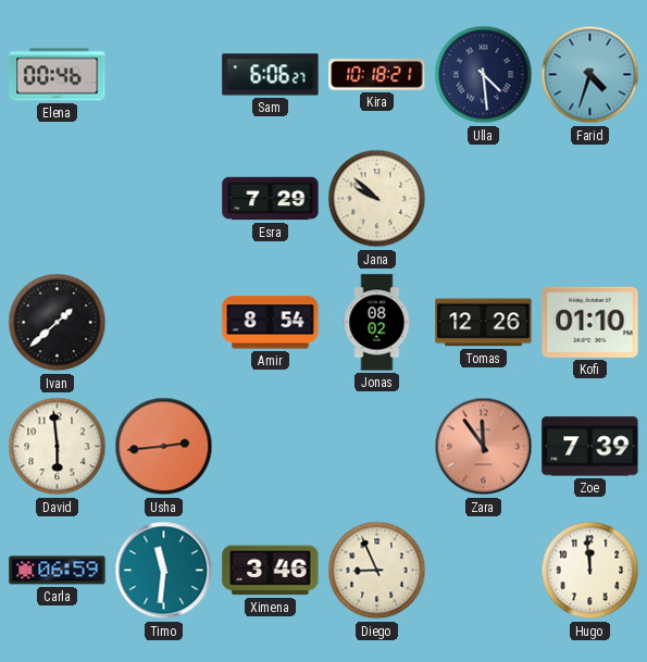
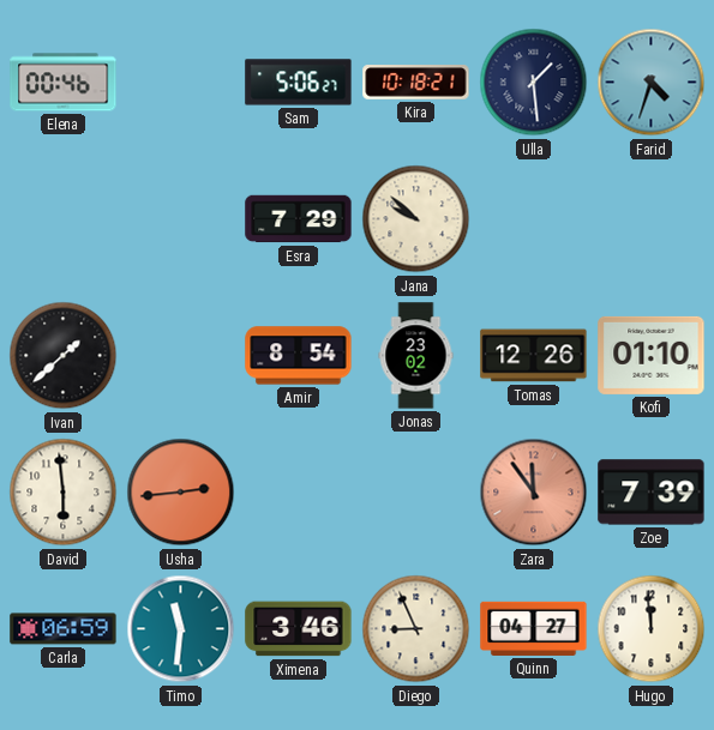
Sam: 6:06 -> 5:06 (299, 83)
Ulla: 4:29 -> 1:29 (534, 83)
Jonas: 08:02 -> 23:02 (416, 356)
Quinn: none -> 04:27 (534, 628)
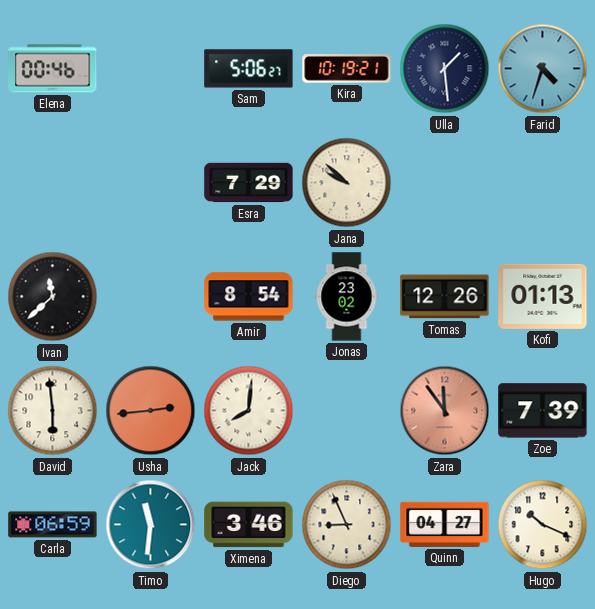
Kira: 10:18 -> 10:19 (347, 69)
Ivan: 1:38 -> 11:38 (53, 297)
Kofi: 01:10 -> 01:13 (543, 296)
Jack: none -> 8:01 (249, 411)
Hugo: 11:59 -> 10:19 (543, 525)
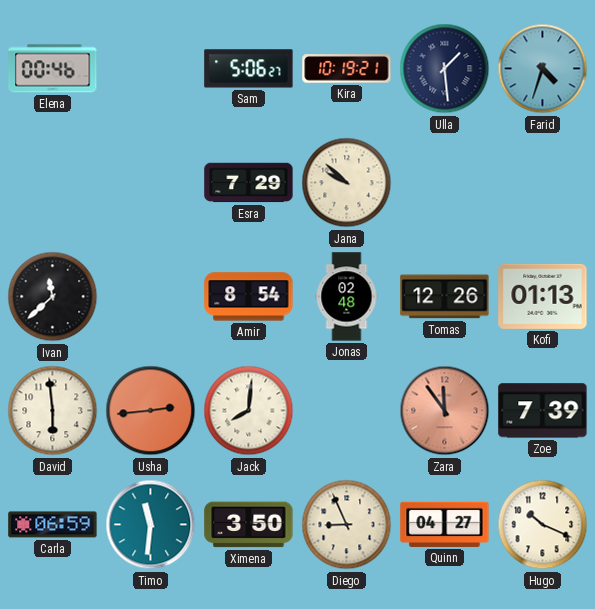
Jonas: 23:02 -> 02:48 (347, 297)
Ximena: 3:46 -> 3:50 (249, 525)
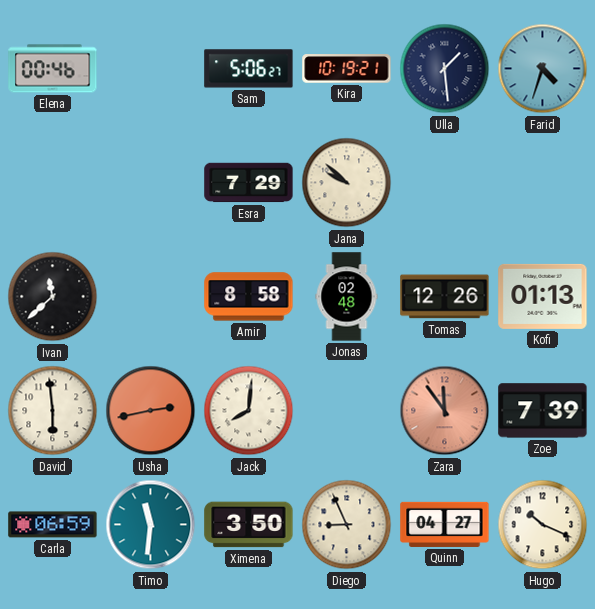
Amir: 8:54 -> 8:58 (249, 297)
Usha: 2:44 -> 2:43 (151, 411)
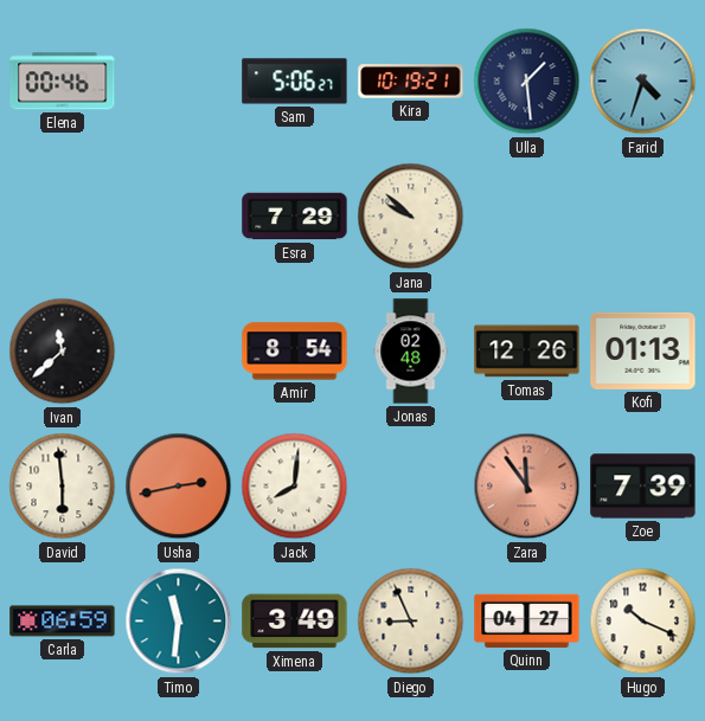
Amir: 8:58 -> 8:54 (295, 352)
Ximena: 3:50 -> 3:49 (295, 622)
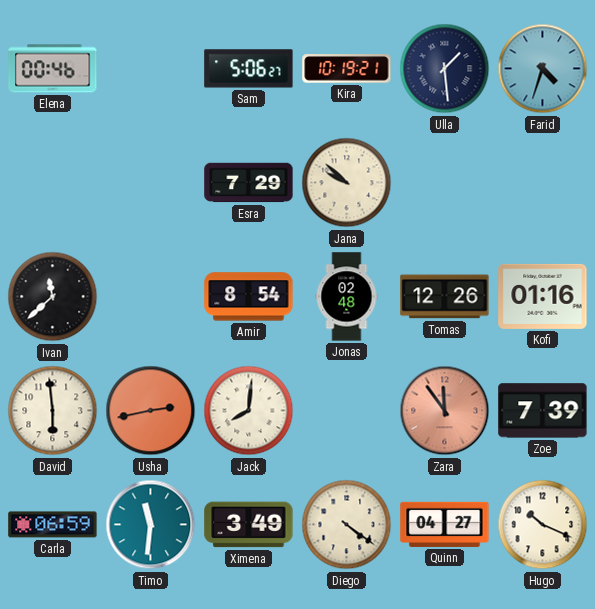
Kofi: 01:13 -> 01:16 (543, 296)
Diego: 8:56 -> 4:21 (347, 525)
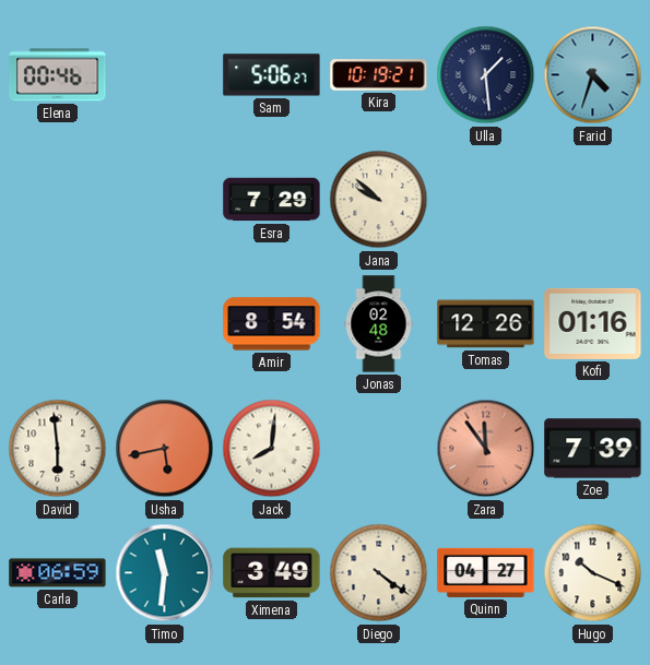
Ivan: 11:38 -> none (53, 297)
Usha: 2:43 -> 5:43 (165, 449)
